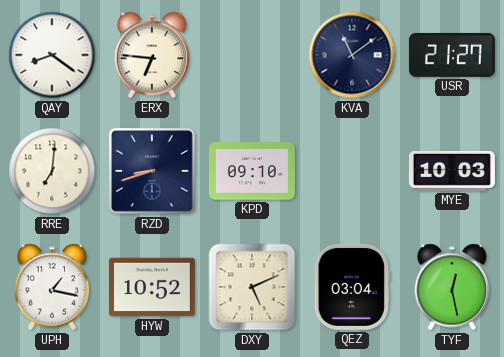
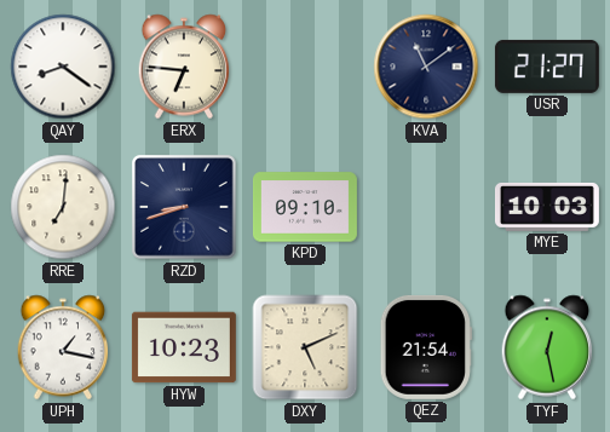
HYW: 10:52 -> 10:23 (184, 347)
QEZ: 03:04 -> 21:54 (426, 347)
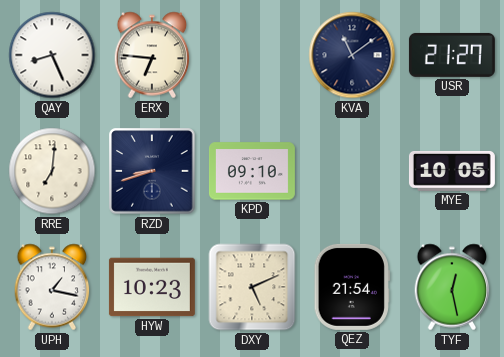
QAY: 8:21 -> 8:26 (52, 55)
MYE: 10:03 -> 10:05 (452, 171)
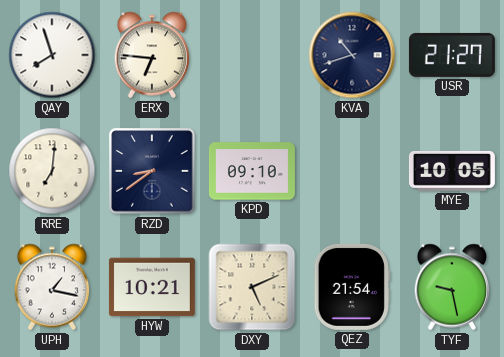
QAY: 8:26 -> 7:57 (52, 55)
KVA: 11:09 -> 10:42 (352, 55)
RZD: 8:42 -> 8:39 (152, 171)
HYW: 10:23 -> 10:21 (152, 287)
TYF: 12:28 -> 9:28 (452, 287)
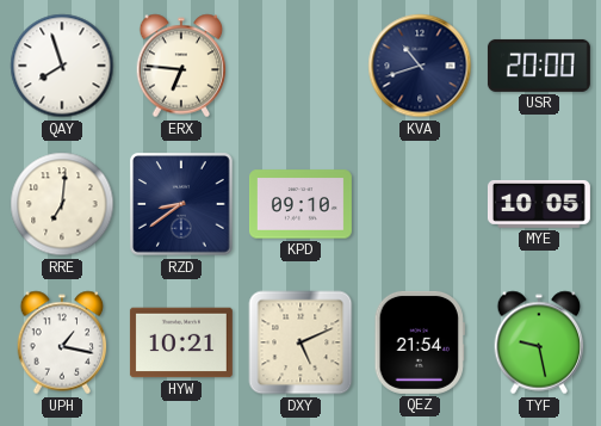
USR: 21:27 -> 20:00 (539, 66)
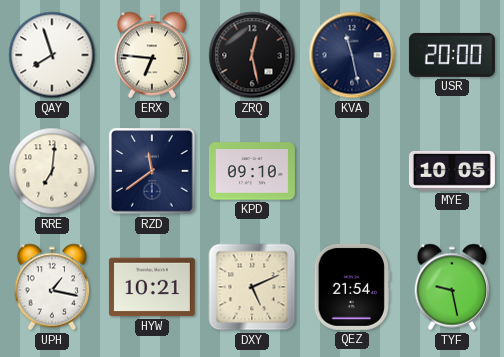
ZRQ: none -> 12:28 (252, 55)
KVA: 10:42 -> 11:28 (352, 55)
RZD: 8:39 -> 11:39 (152, 171)
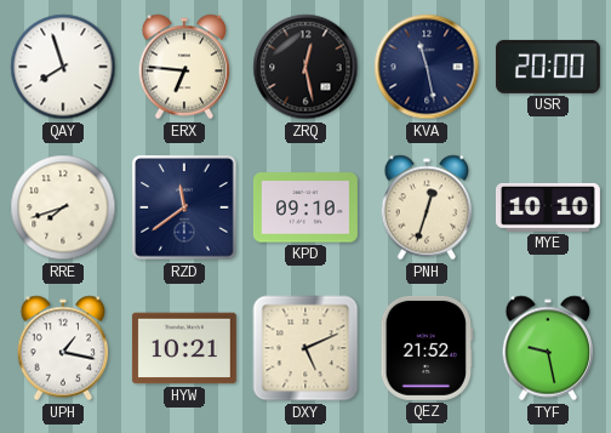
RRE: 7:01 -> 7:42 (63, 207)
PNH: none -> 12:33 (427, 207)
MYE: 10:05 -> 10:10 (548, 207)
QEZ: 21:54 -> 21:52 (427, 348)
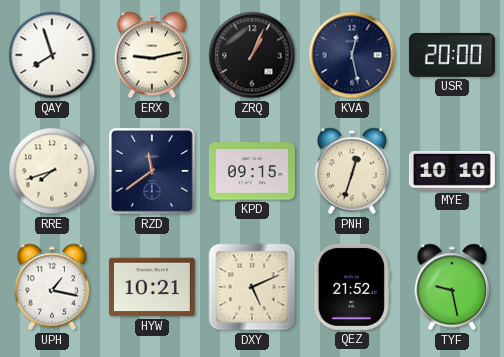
ERX: 6:46 -> 9:13 (152, 55)
ZRQ: 12:28 -> 1:04 (252, 55)
KVA: 11:28 -> 12:28 (352, 55)
KPD: 09:10 -> 09:15 (252, 171)
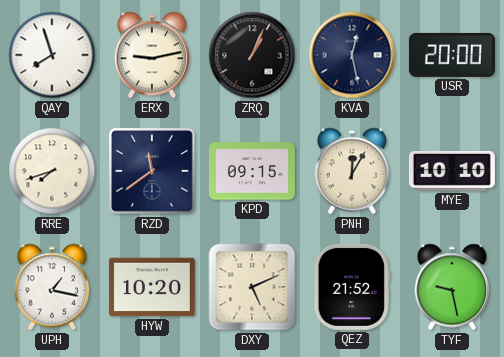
PNH: 12:33 -> 12:05 (352, 171)
HYW: 10:21 -> 10:20 (152, 287)
